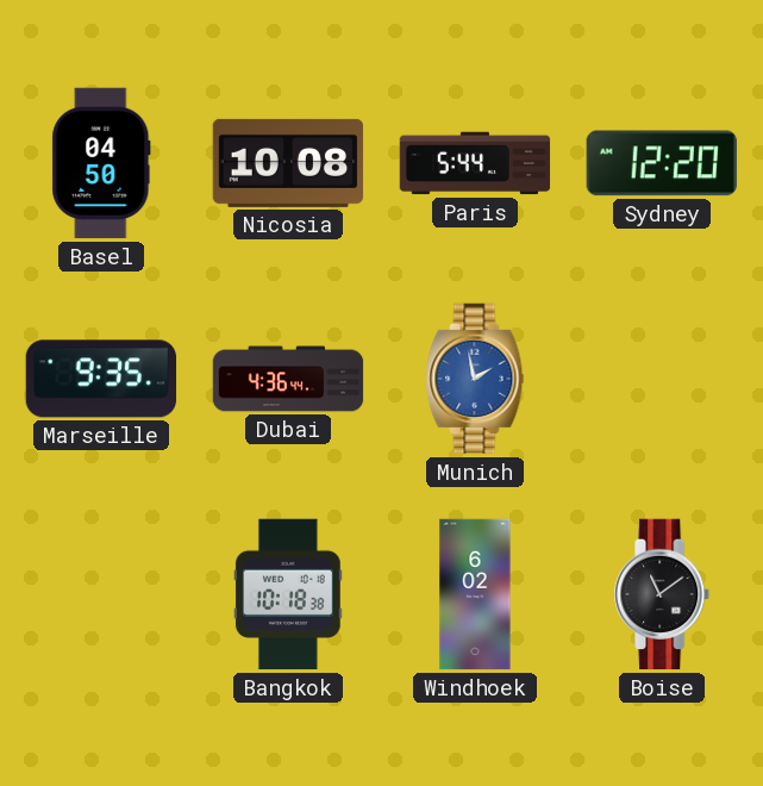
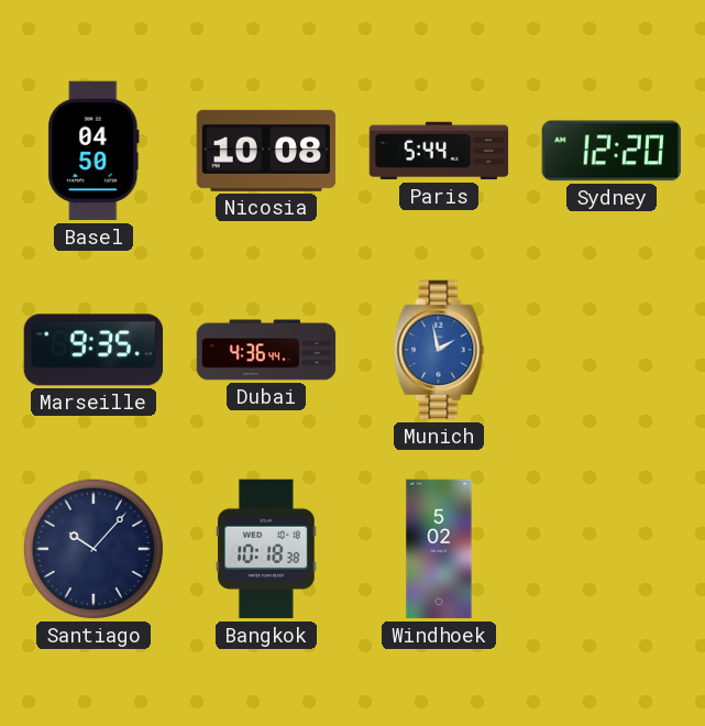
Santiago: none -> 10:07 (93, 549)
Windhoek: 6:02 -> 5:02 (439, 549)
Boise: 11:09 -> none (663, 594)
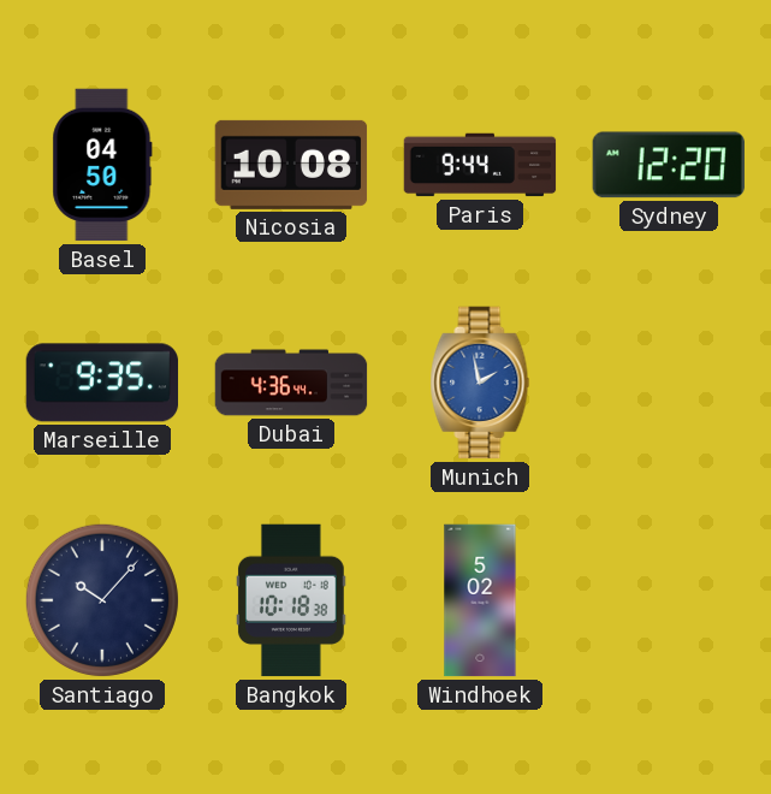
Paris: 5:44 -> 9:44 (480, 165)
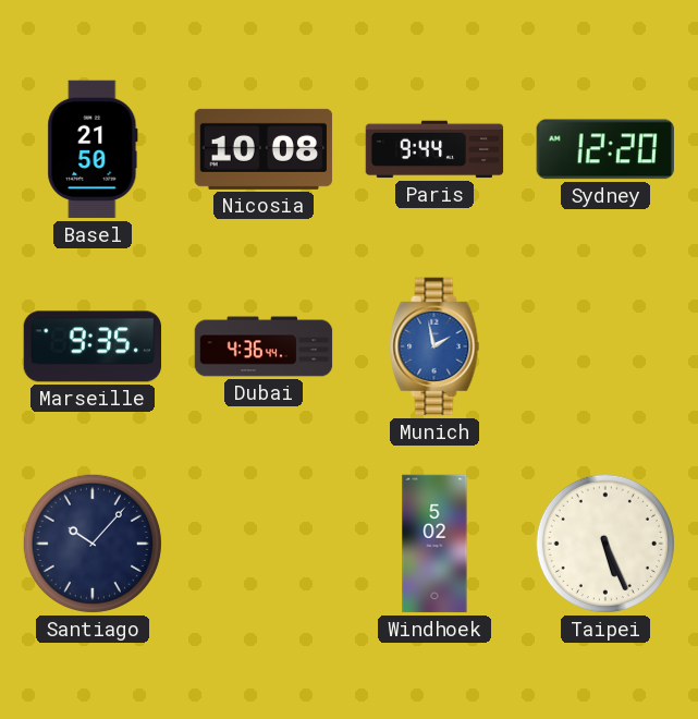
Basel: 04:50 -> 21:50 (93, 149)
Bangkok: 10:18 -> none (292, 600)
Taipei: none -> 5:26 (605, 544)
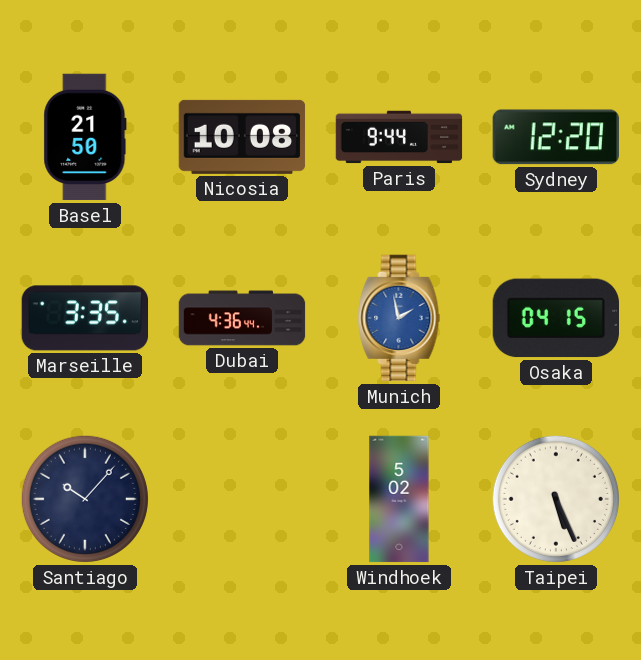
Marseille: 9:35 -> 3:35 (85, 318)
Osaka: none -> 04:15 (555, 318)
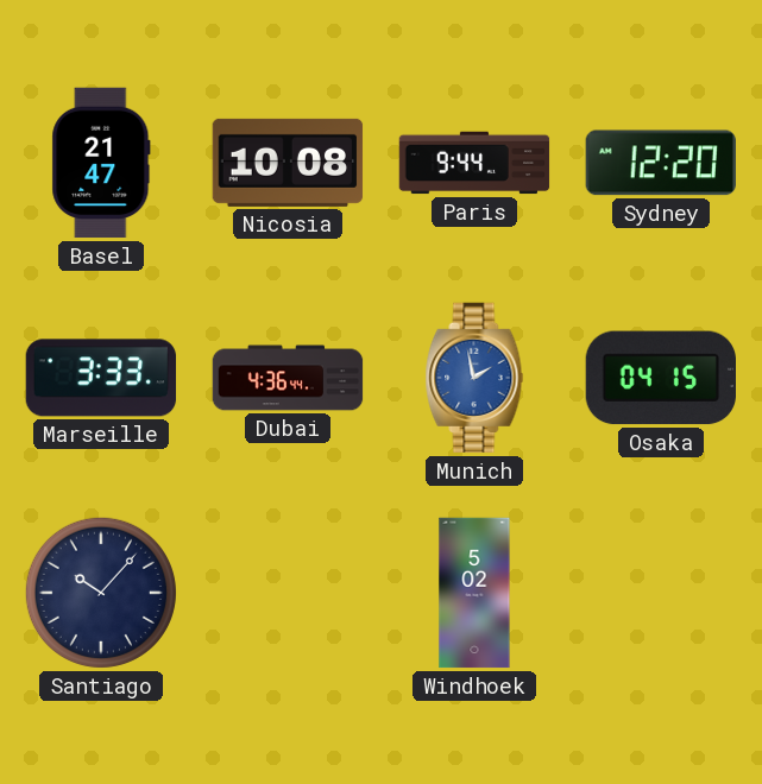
Basel: 21:50 -> 21:47 (101, 163)
Marseille: 3:35 -> 3:33 (101, 378)
Taipei: 5:26 -> none (556, 499)
